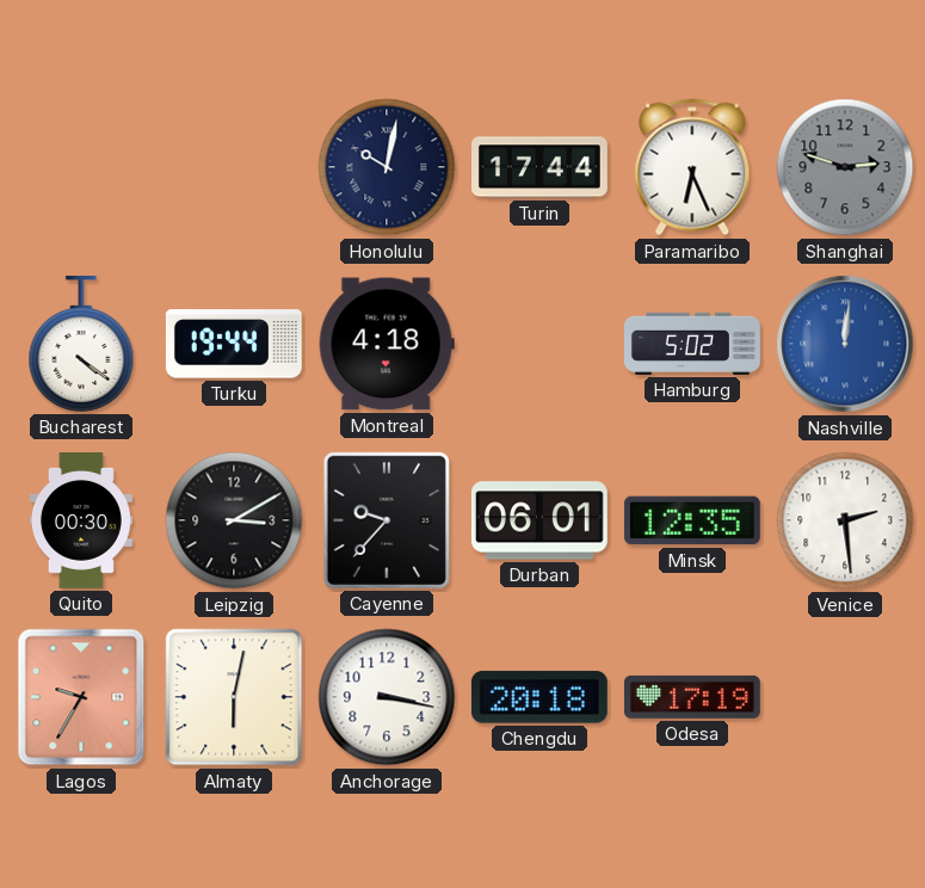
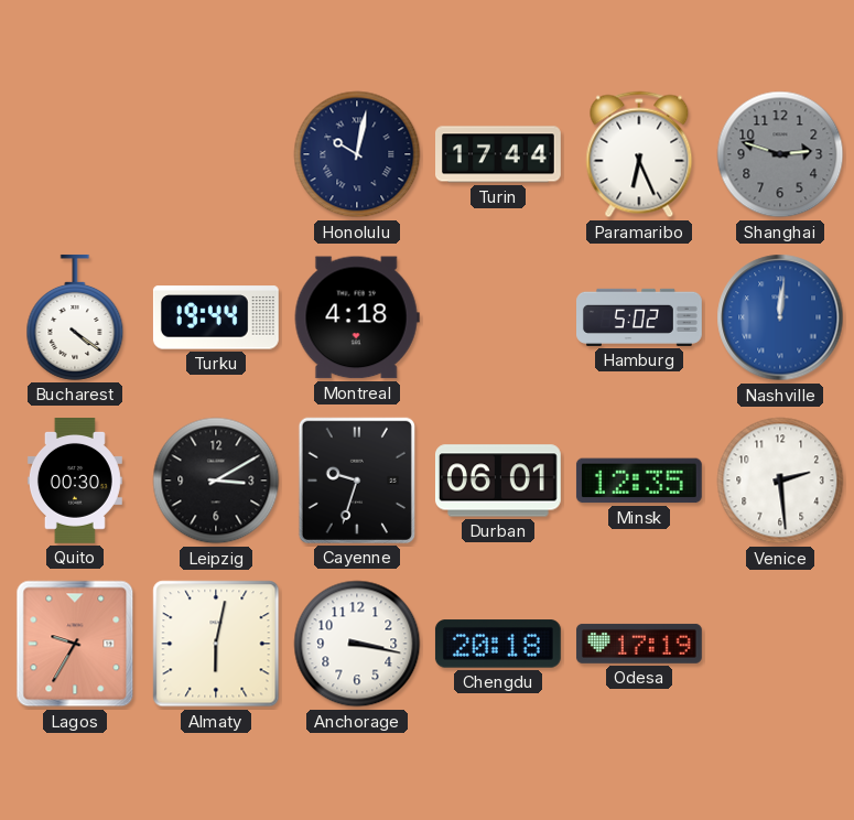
Cayenne: 9:37 -> 9:33 (357, 481)
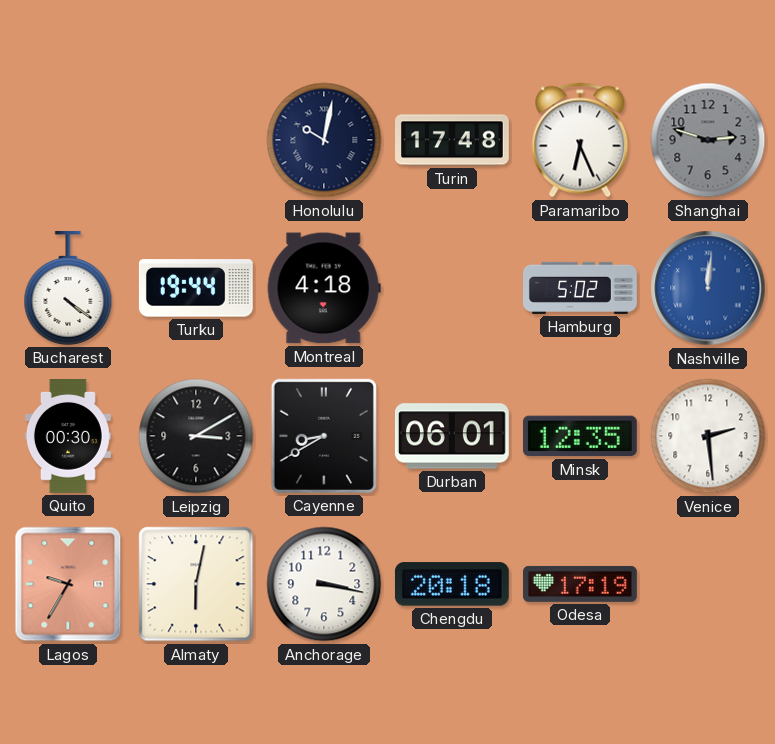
Turin: 17:44 -> 17:48 (453, 140)
Cayenne: 9:33 -> 8:40 (324, 436)
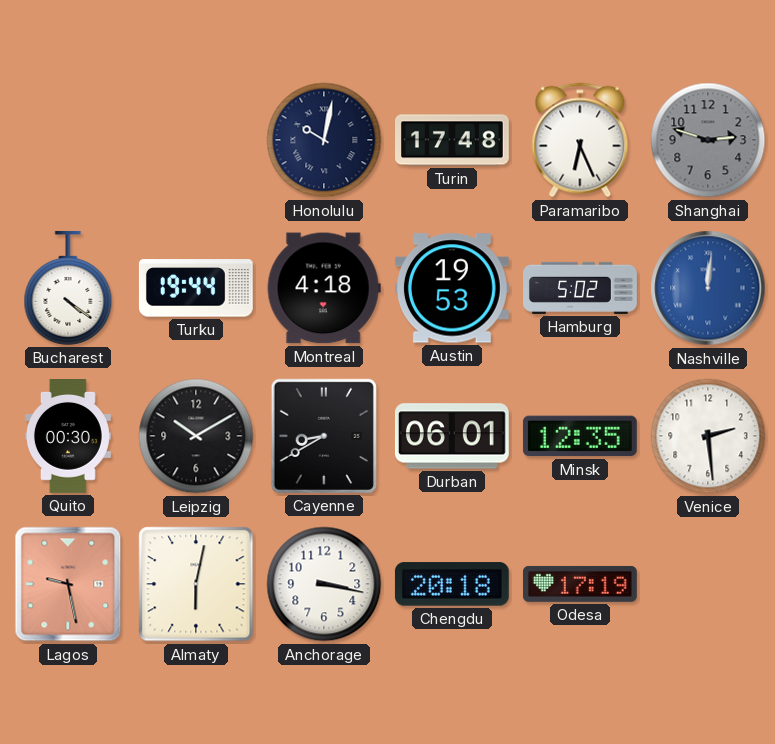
Austin: none -> 19:53 (452, 288)
Leipzig: 3:10 -> 10:10 (196, 436)
Lagos: 9:35 -> 9:28 (68, 584)
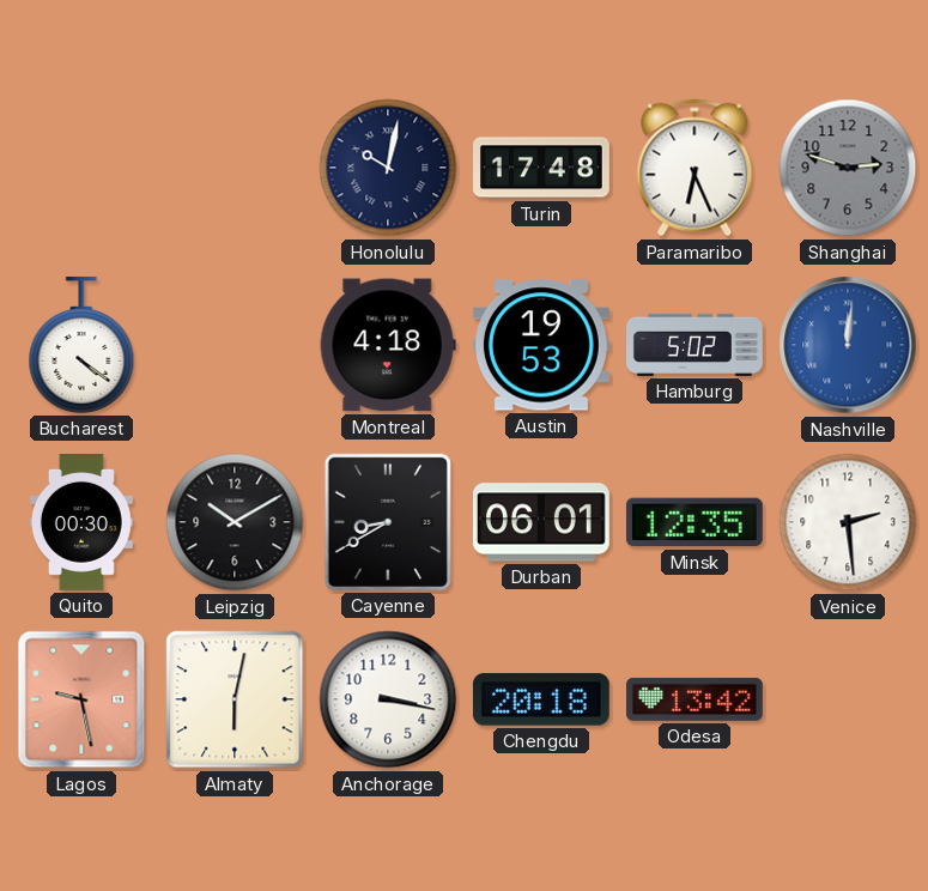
Turku: 19:44 -> none (196, 288)
Odesa: 17:19 -> 13:42 (695, 699)
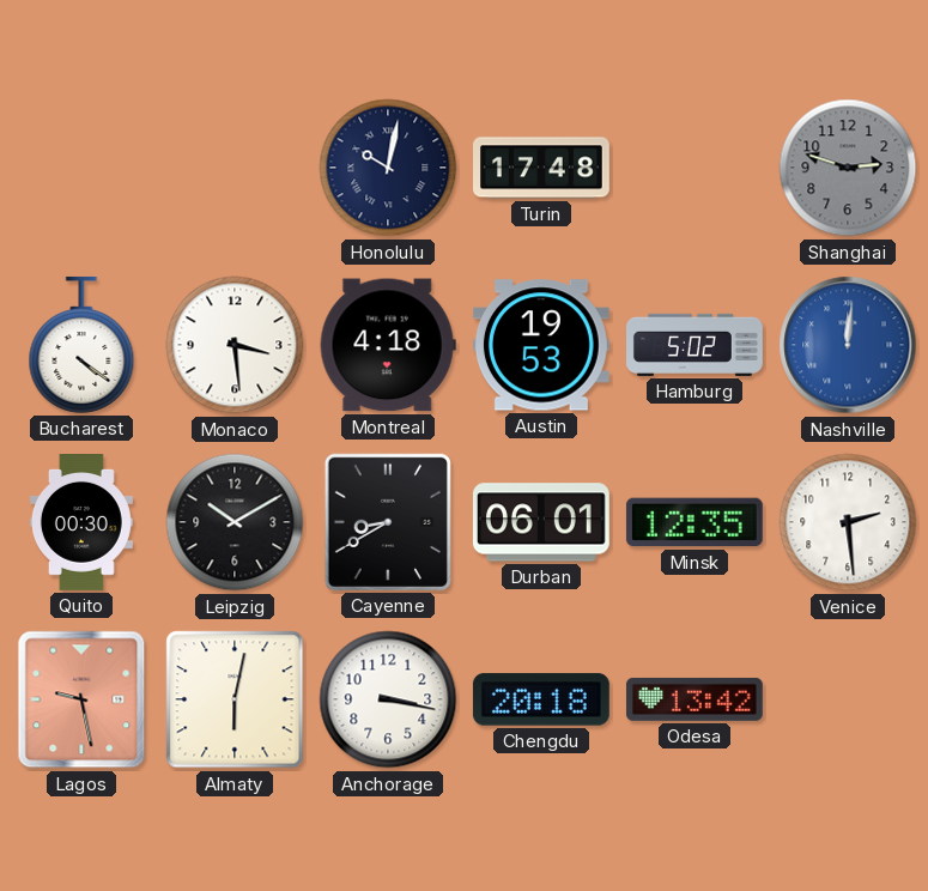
Paramaribo: 6:26 -> none (695, 168)
Monaco: none -> 3:29 (235, 345)
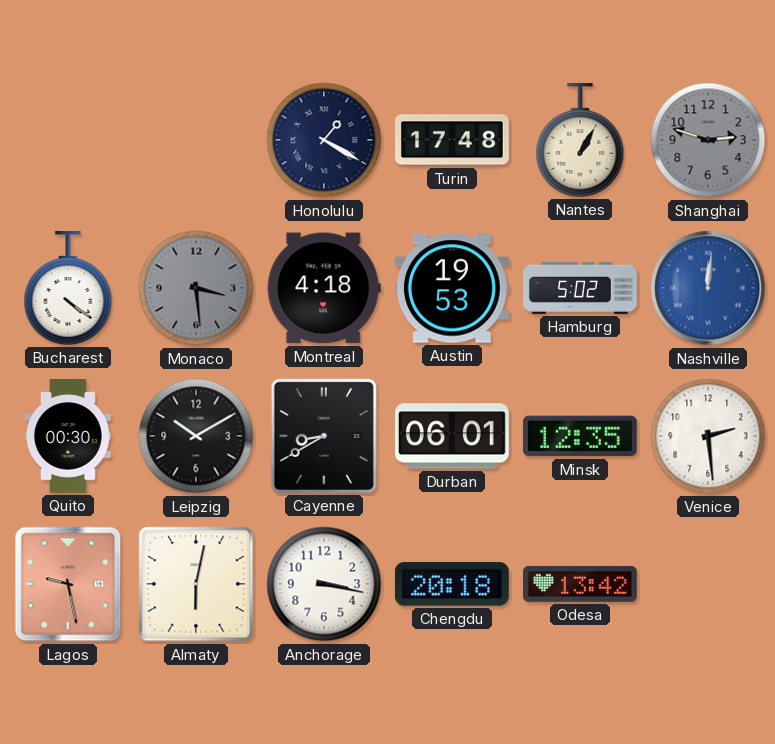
Honolulu: 10:02 -> 1:20 (324, 140)
Nantes: none -> 1:05 (580, 140)
Monaco dial: white -> grey (196, 288)
